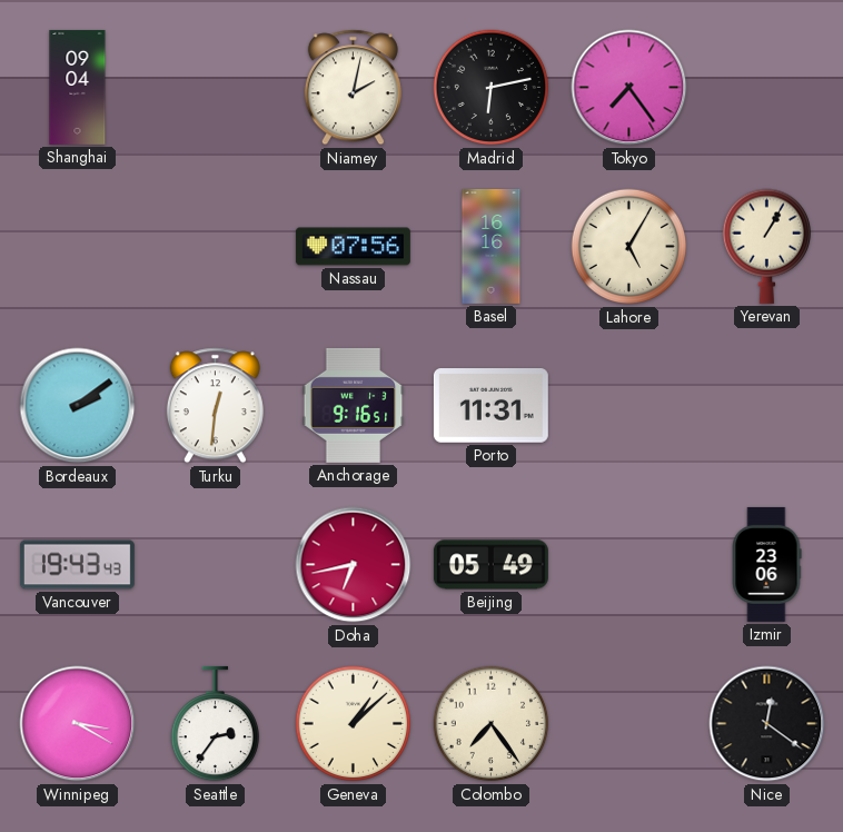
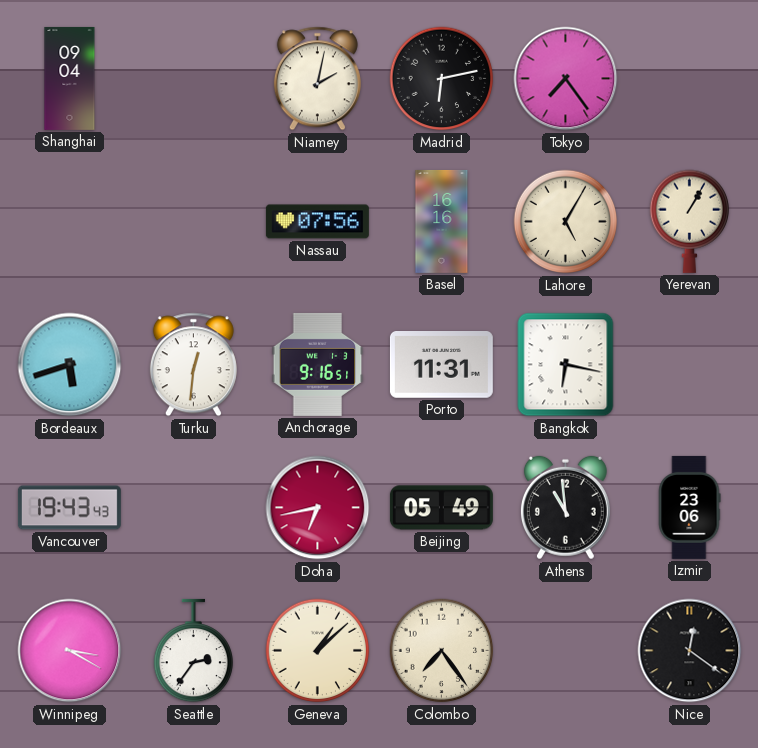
Bordeaux: 2:09 -> 5:42 (70, 365)
Bangkok: none -> 6:17 (566, 365)
Athens: none -> 10:59 (565, 508)
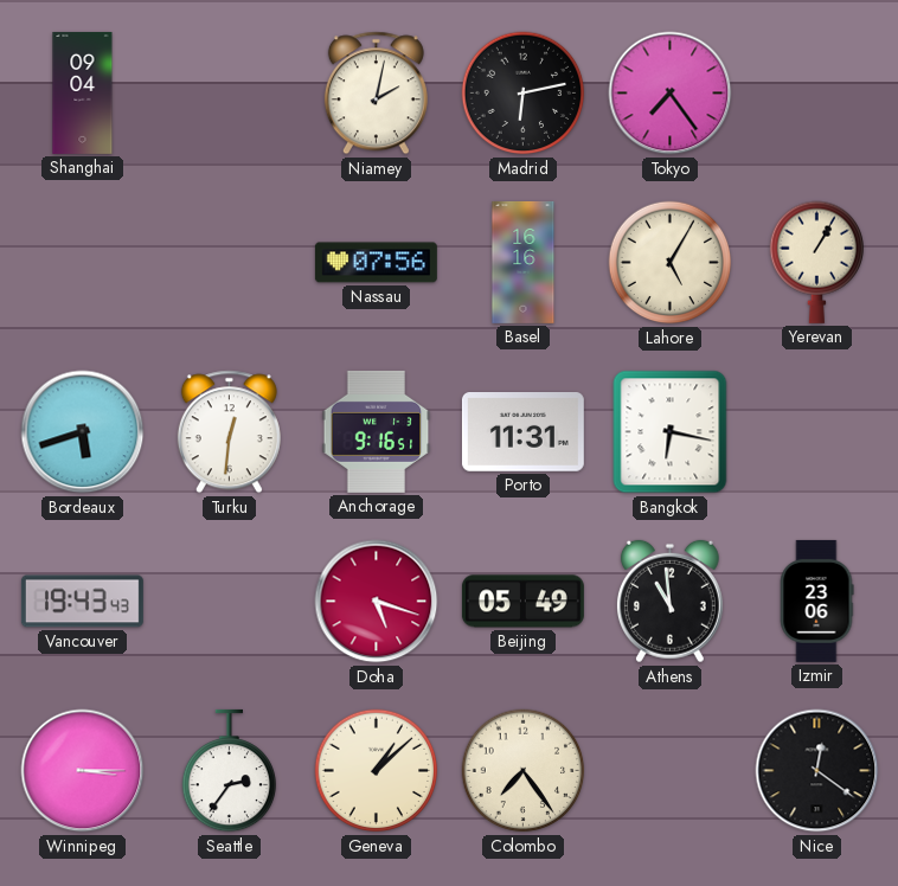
Doha: 6:43 -> 5:18 (377, 602)
Winnipeg: 3:20 -> 3:15 (83, 771)
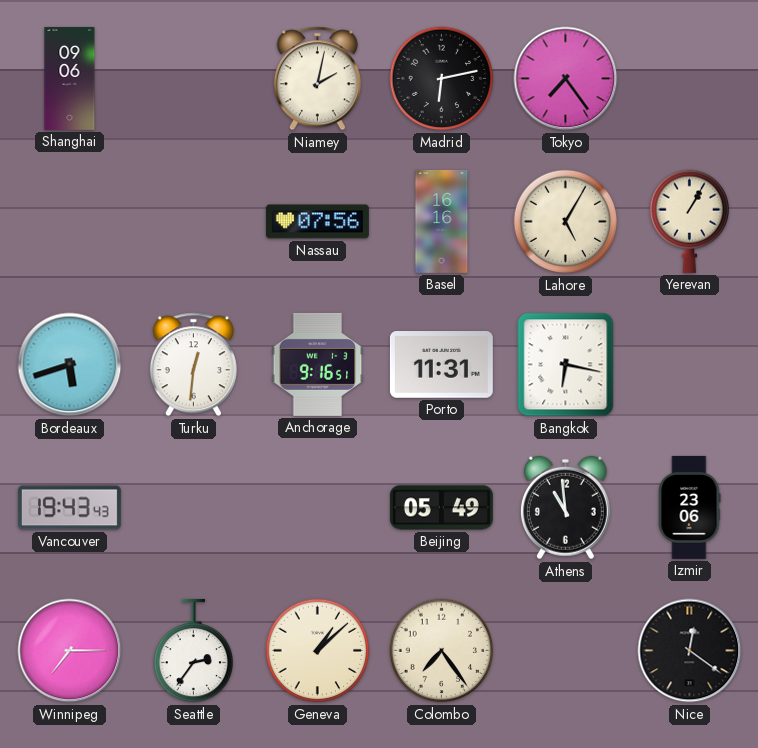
Shanghai: 09:04 -> 09:06 (70, 78)
Doha: 5:18 -> none (377, 602)
Winnipeg: 3:15 -> 7:15 (70, 651)
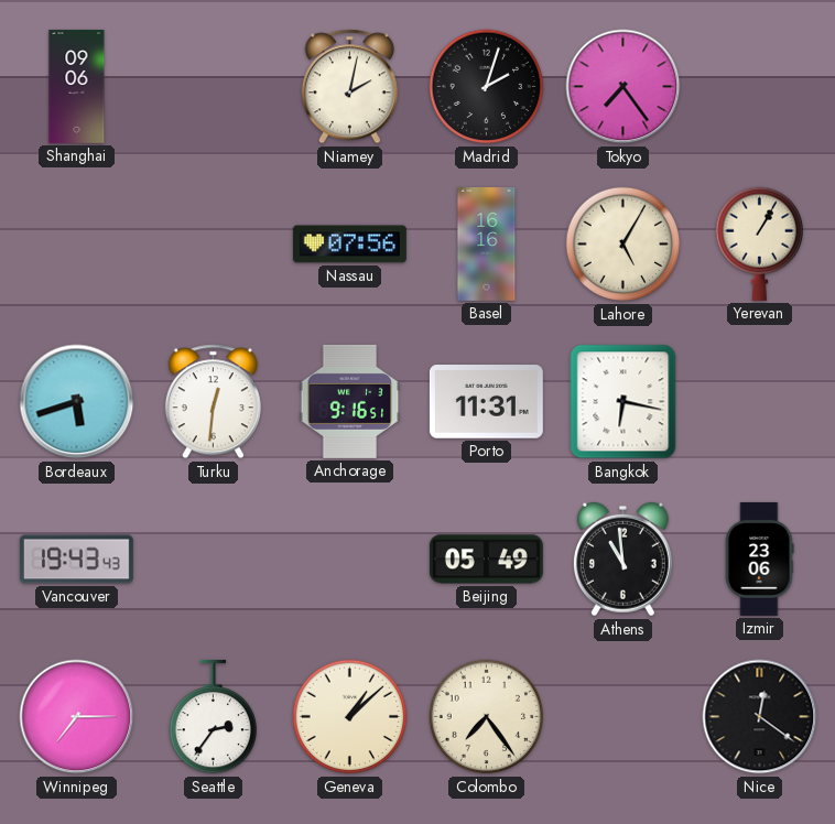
Madrid: 6:13 -> 2:03 (487, 87)
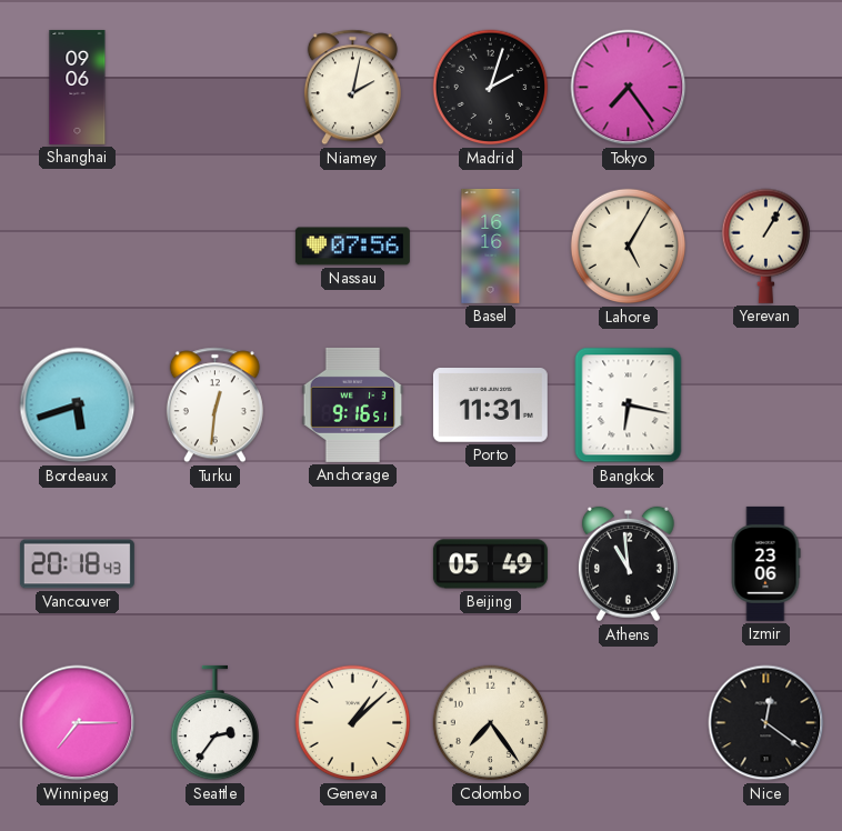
Vancouver: 19:43 -> 20:18 (77, 564)
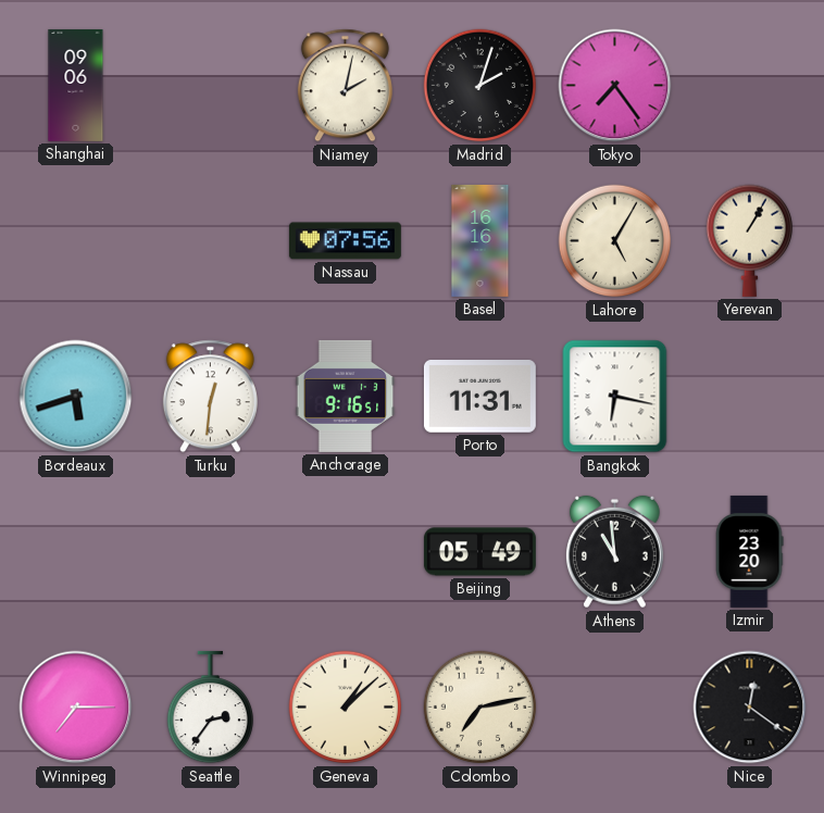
Vancouver: 20:18 -> none (77, 564)
Izmir: 23:06 -> 23:20 (749, 551)
Colombo: 7:24 -> 7:13 (480, 708)
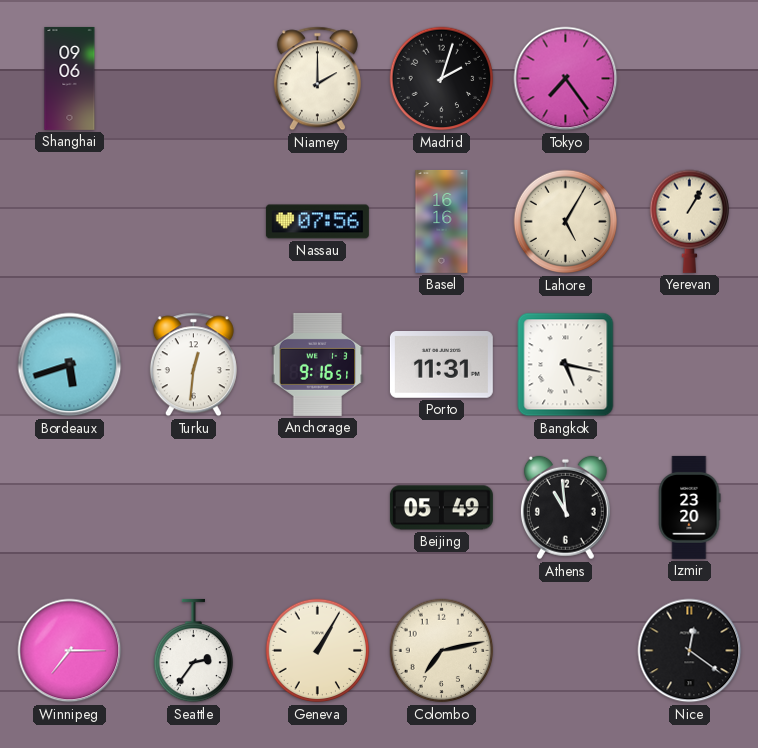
Niamey: 2:02 -> 2:00 (317, 79)
Bangkok: 6:17 -> 5:17 (566, 365)
Geneva: 1:08 -> 1:05 (318, 651)
